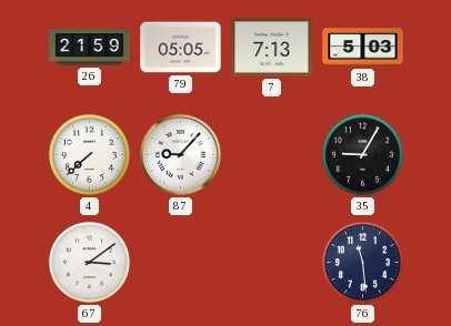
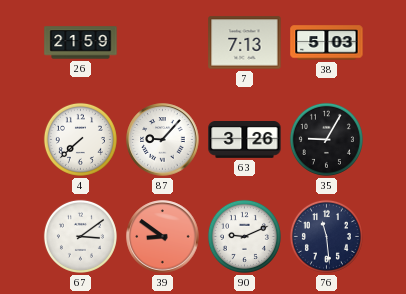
79: 05:05 -> none (181, 48)
63: none -> 3:26 (245, 140)
39: none -> 8:51 (163, 237)
90: none -> 9:11 (244, 236)
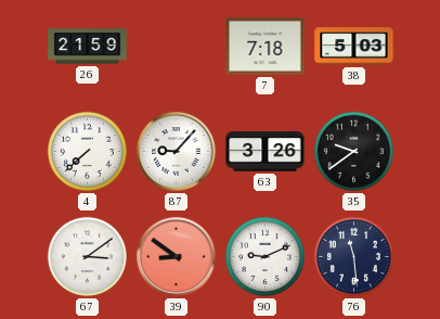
7: 7:13 -> 7:18 (266, 47)
35: 9:05 -> 9:39 (353, 151)
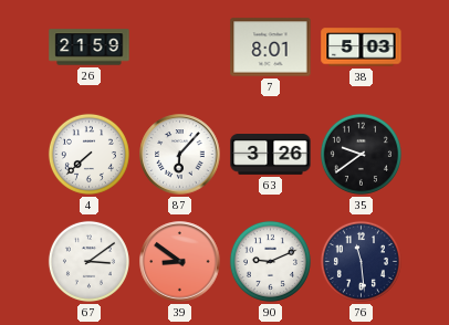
7: 7:18 -> 8:01 (271, 48)
87: 9:07 -> 6:07 (180, 155)
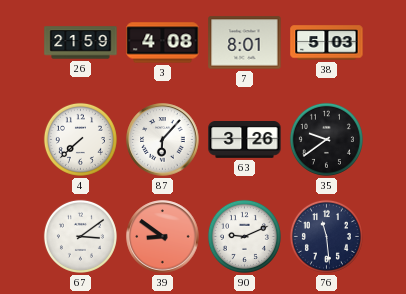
3: none -> 4:08 (163, 43)
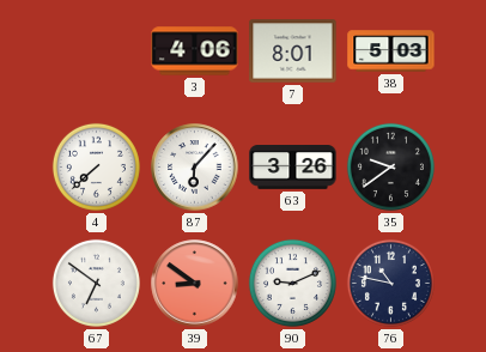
26: 21:59 -> none (81, 43)
3: 4:08 -> 4:06 (195, 51)
67: 3:09 -> 6:51 (96, 283)
76: 11:29 -> 10:47 (390, 283)
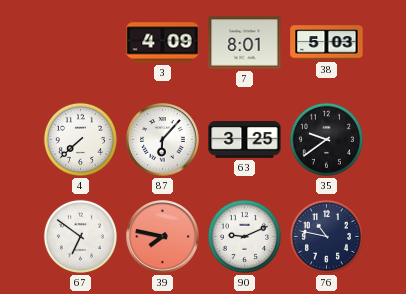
3: 4:06 -> 4:09 (163, 43)
63: 3:26 -> 3:25 (245, 140)
39: 8:51 -> 7:47 (163, 237)
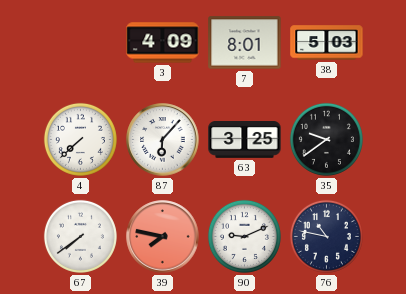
67: 6:51 -> 7:39 (80, 236)
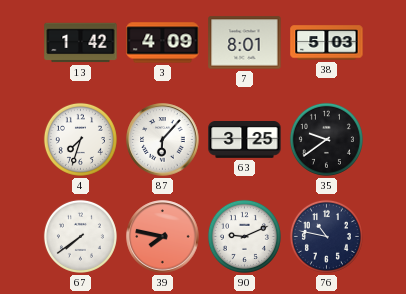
13: none -> 1:42 (81, 43)
4: 7:38 -> 7:33 (80, 139)
